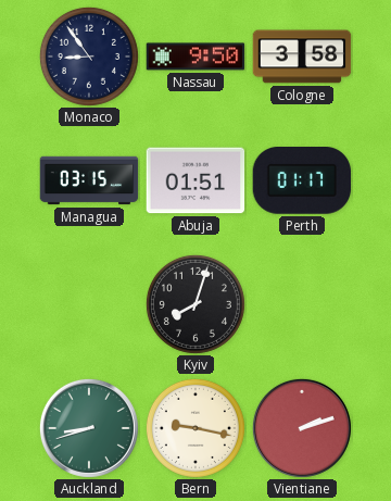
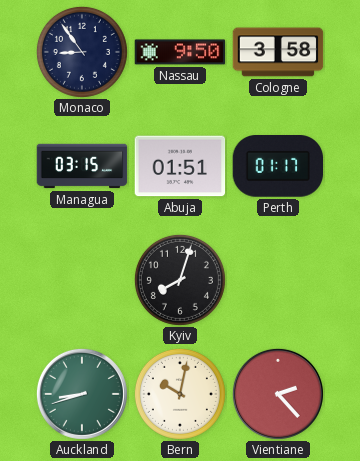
Bern: 9:17 -> 10:02 (180, 394)
Vientiane: 2:12 -> 2:23 (278, 394)
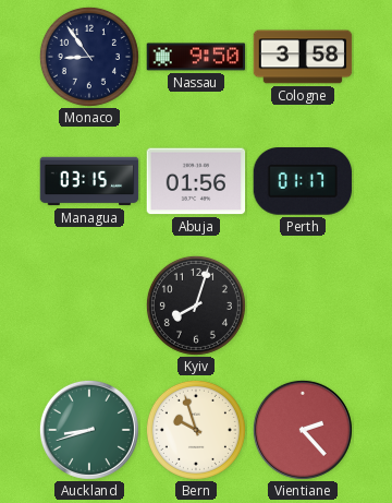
Abuja: 01:51 -> 01:56 (196, 181)
Bern: 10:02 -> 9:57 (196, 430)
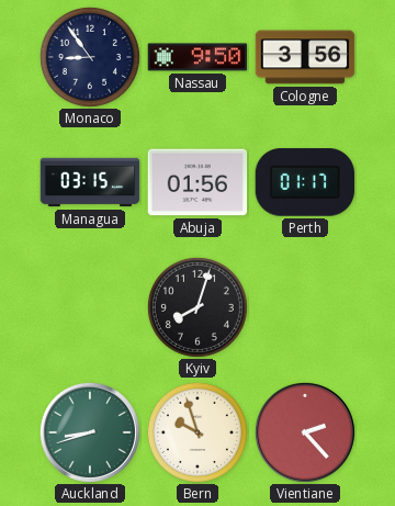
Cologne: 3:58 -> 3:56 (305, 57)
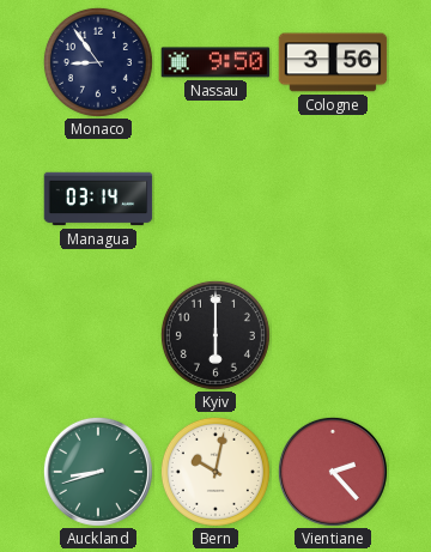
Managua: 03:15 -> 03:14 (98, 199)
Abuja: 01:56 -> none (198, 182)
Perth: 01:17 -> none (305, 183)
Kyiv: 8:03 -> 6:00 (215, 335)
Bern: 9:57 -> 10:02 (215, 472)
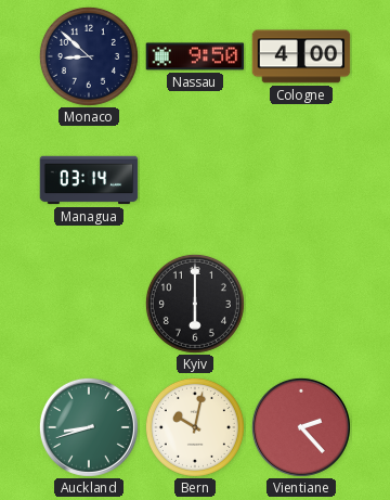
Monaco: 8:54 -> 8:52 (89, 56)
Cologne: 3:56 -> 4:00 (301, 56)
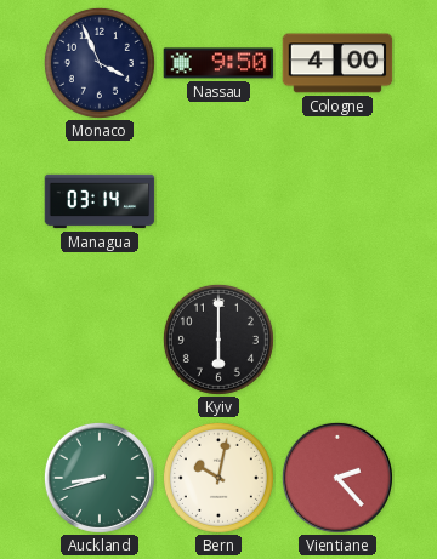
Monaco: 8:52 -> 3:56 (100, 63)
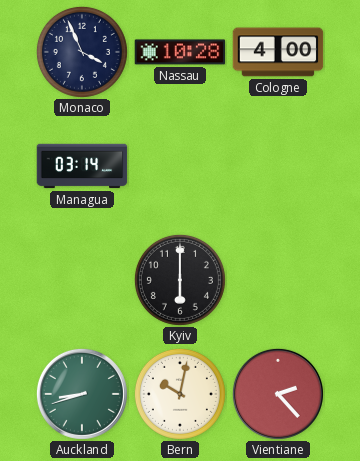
Nassau: 9:50 -> 10:28 (180, 52)
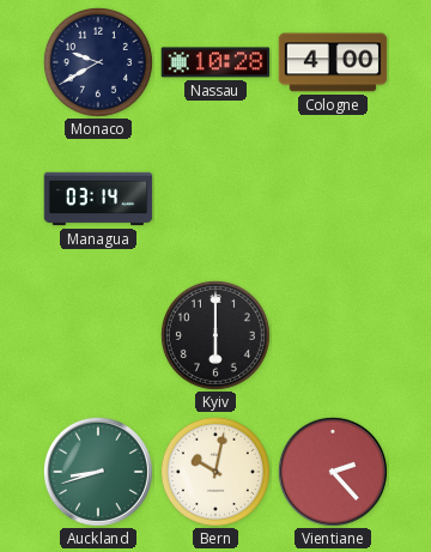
Monaco: 3:56 -> 9:40 (98, 62)
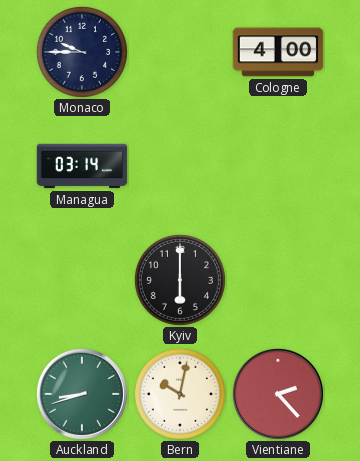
Monaco: 9:40 -> 9:45 (82, 52)
Nassau: 10:28 -> none (215, 62)
